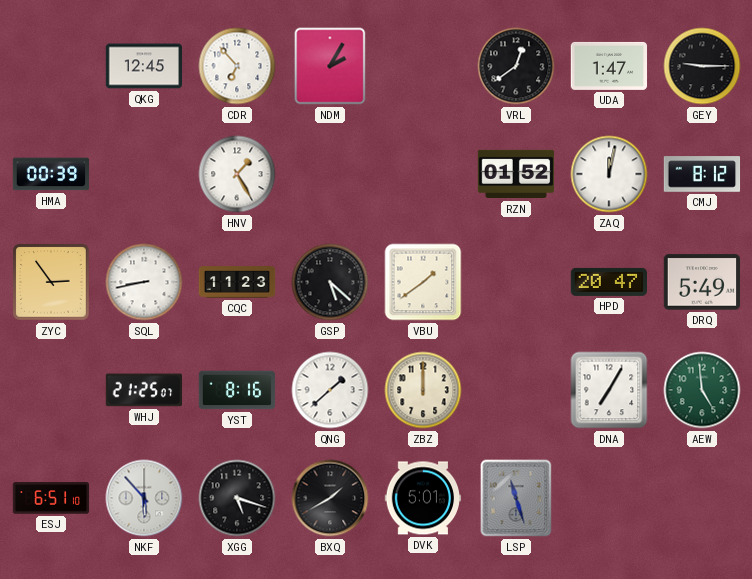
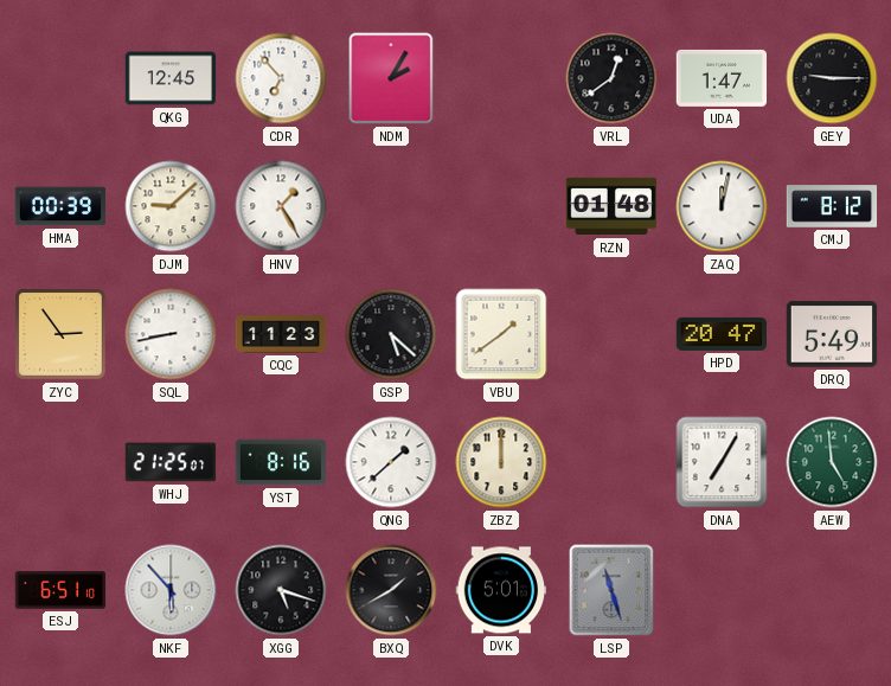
DJM: none -> 9:08 (171, 206)
RZN: 01:52 -> 01:48 (611, 206)
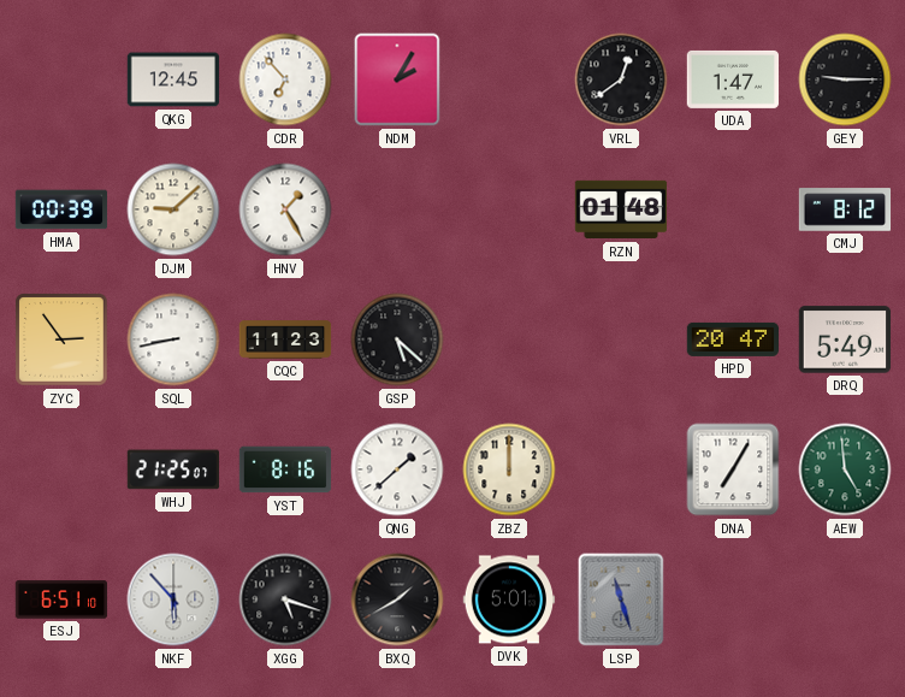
ZAQ: 12:02 -> none (722, 206)
VBU: 1:39 -> none (501, 334)
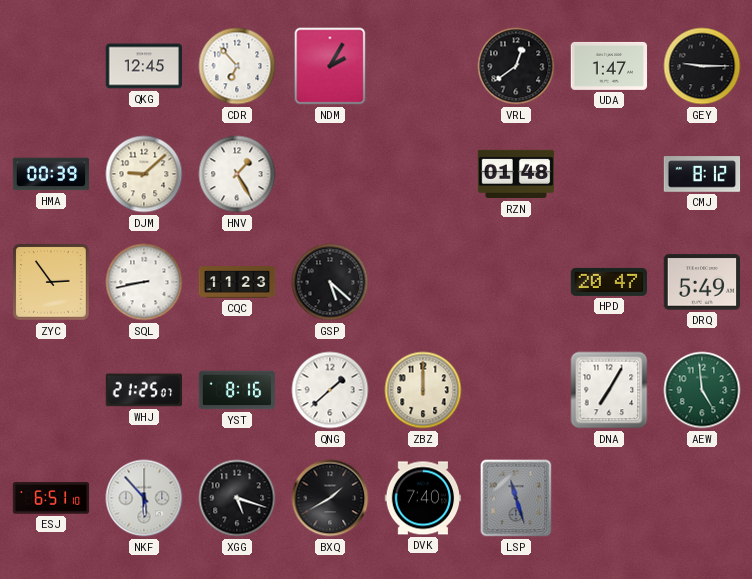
DVK: 5:01 -> 7:40 (423, 498)
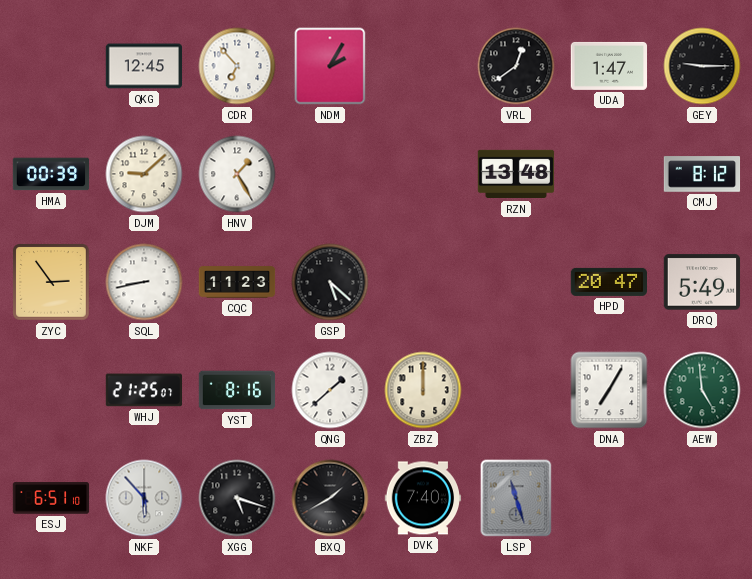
RZN: 01:48 -> 13:48 (516, 174)
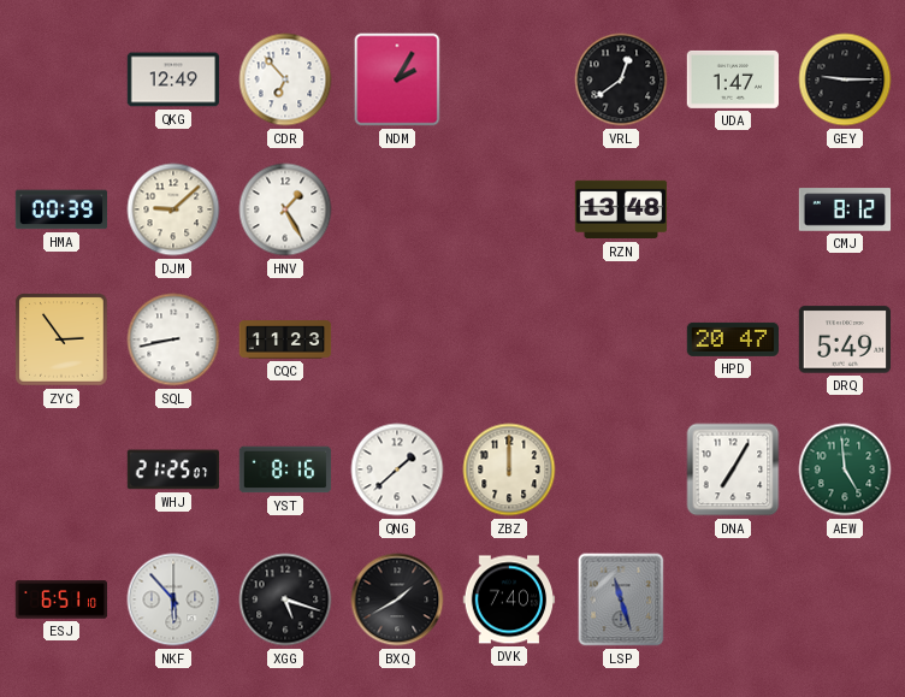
QKG: 12:45 -> 12:49 (173, 79)
GSP: 5:22 -> none (330, 282)
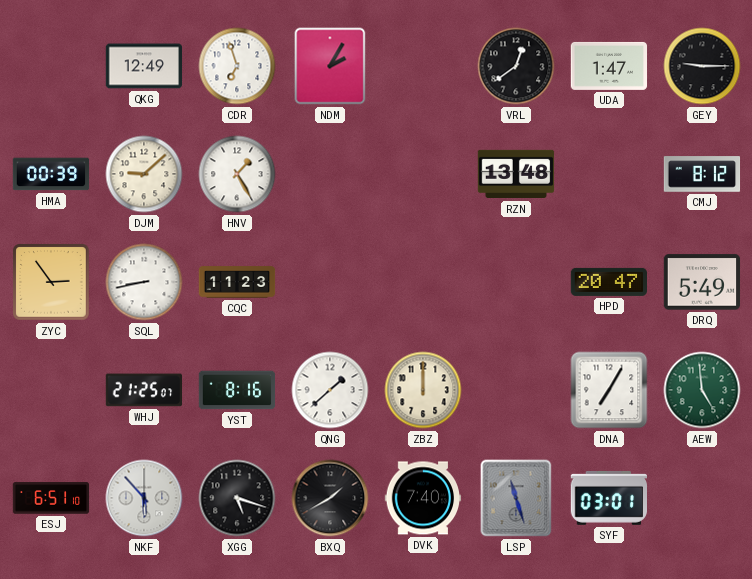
CDR: 6:53 -> 6:57 (237, 66)
SYF: none -> 03:01 (609, 498)
